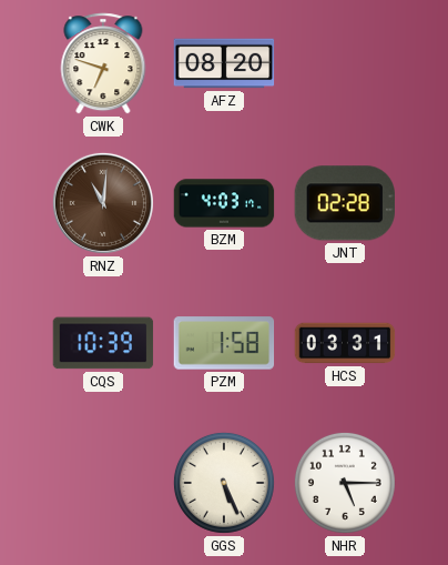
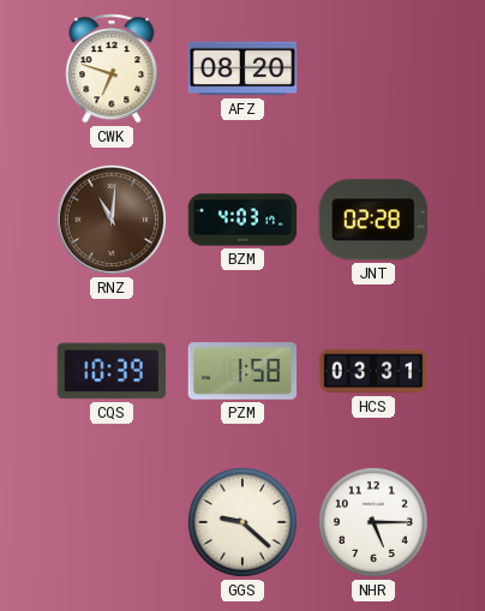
GGS: 5:26 -> 9:22 (242, 522)
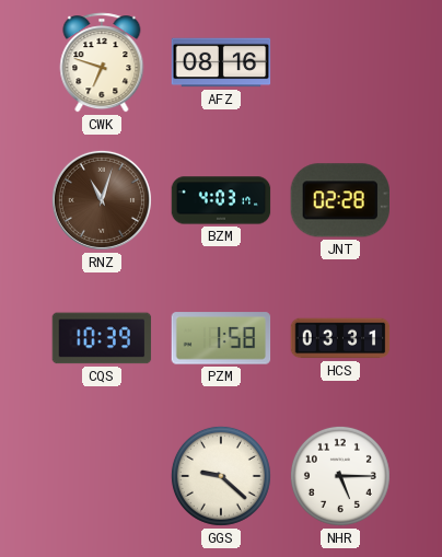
AFZ: 08:20 -> 08:16 (221, 62)
RNZ: 11:01 -> 11:03 (102, 200)
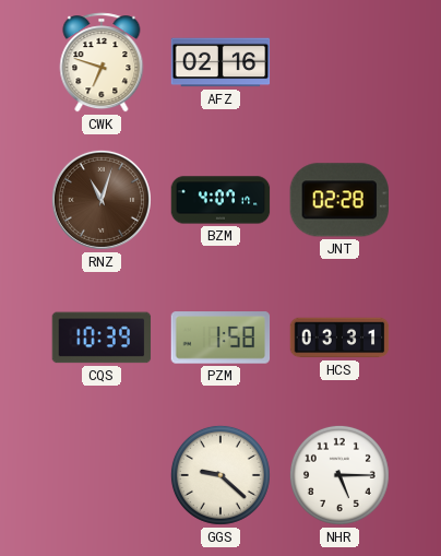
AFZ: 08:16 -> 02:16 (221, 62)
BZM: 4:03 -> 4:07 (221, 200)
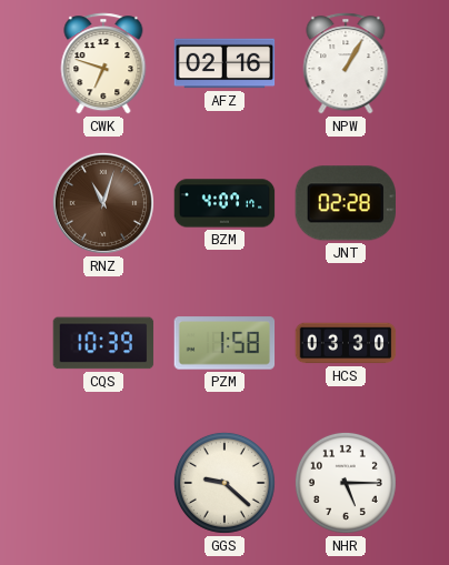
NPW: none -> 1:05 (346, 63)
HCS: 03:31 -> 03:30 (346, 343)
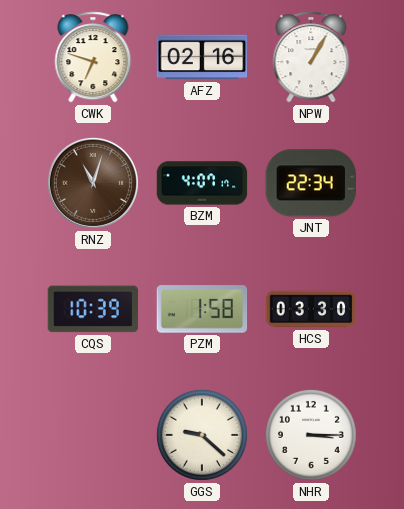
JNT: 02:28 -> 22:34 (311, 183)
NHR: 5:15 -> 3:15 (311, 435)
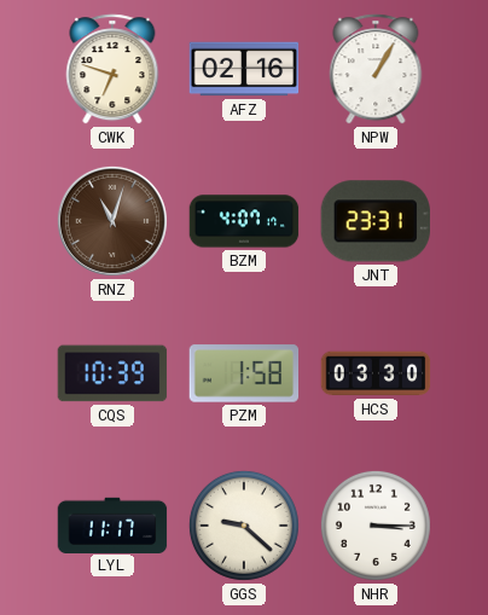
JNT: 22:34 -> 23:31 (376, 221)
LYL: none -> 11:17 (112, 524)
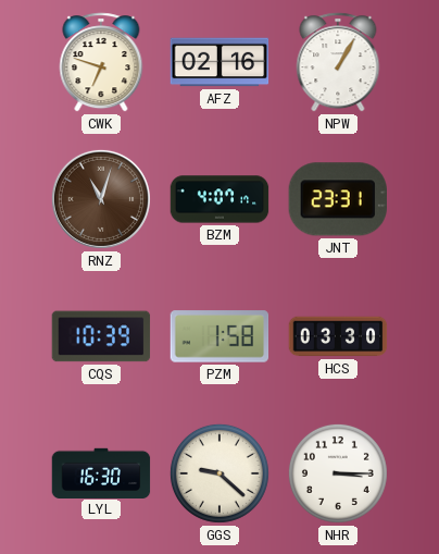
LYL: 11:17 -> 16:30 (101, 472)
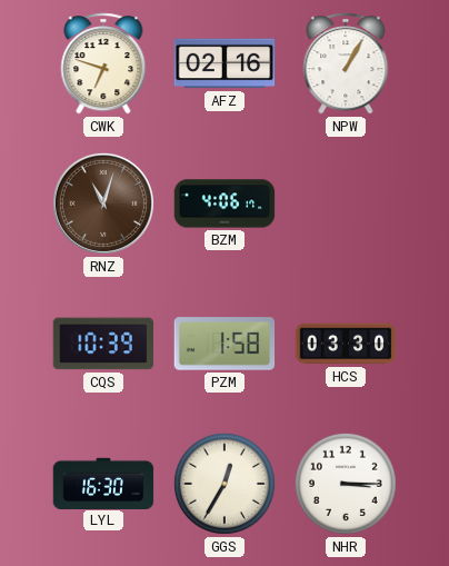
BZM: 4:07 -> 4:06 (225, 203)
JNT: 23:31 -> none (338, 199)
GGS: 9:22 -> 12:35 (225, 484)
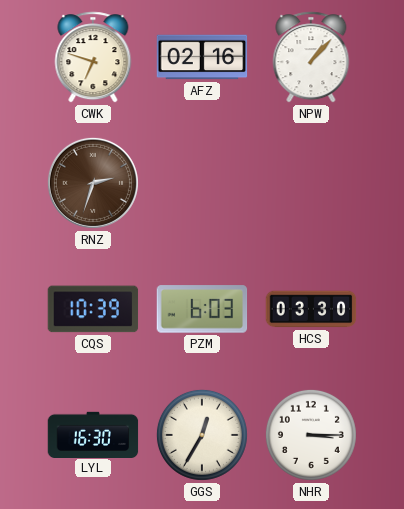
NPW: 1:05 -> 1:07 (311, 57)
RNZ: 11:03 -> 2:33 (93, 183)
BZM: 4:06 -> none (225, 203)
PZM: 1:58 -> 6:03 (202, 309)
